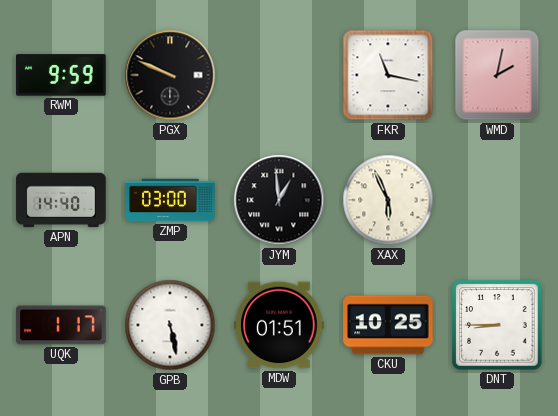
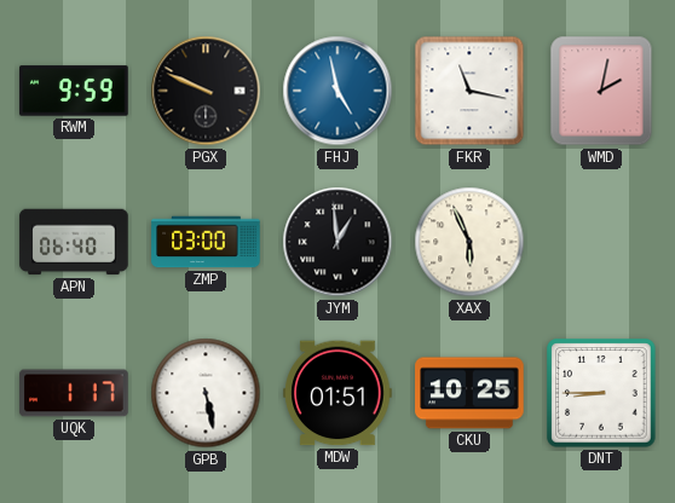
FHJ: none -> 4:58 (337, 91)
APN: 14:40 -> 06:40 (74, 242)
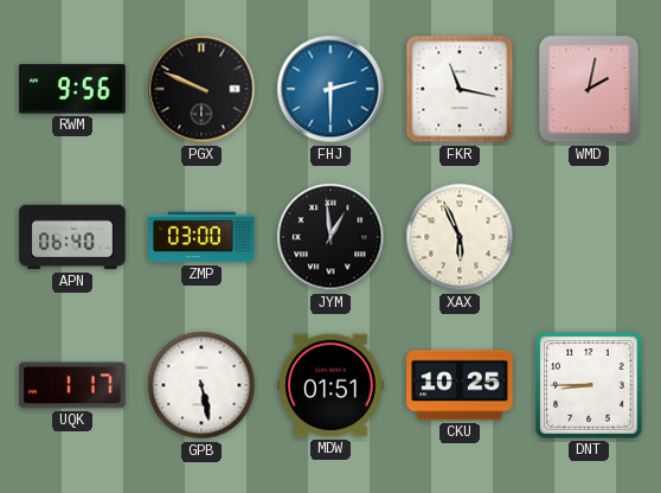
RWM: 9:59 -> 9:56 (72, 89)
FHJ: 4:58 -> 2:30 (330, 89)
